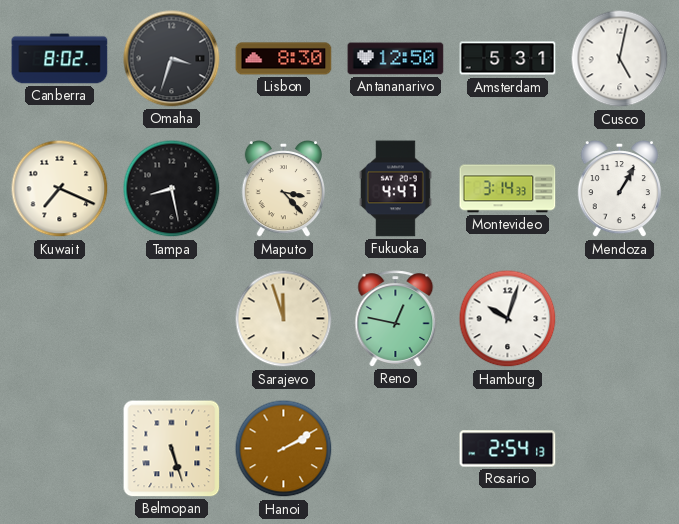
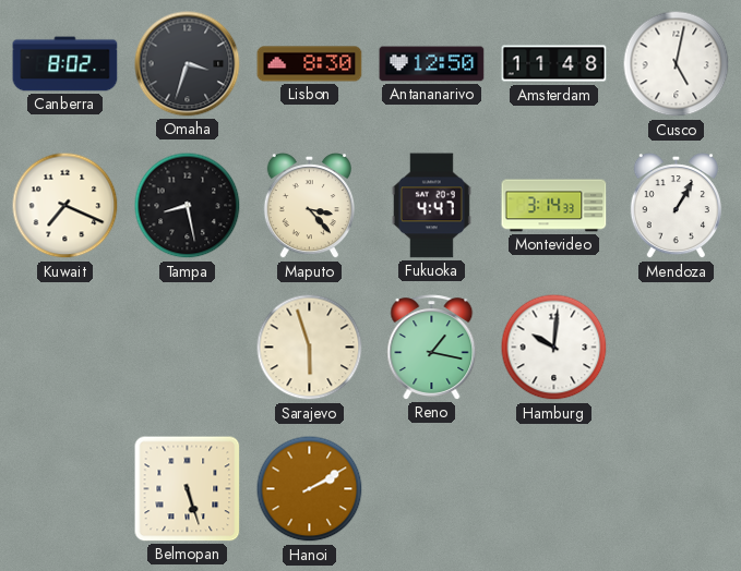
Amsterdam: 5:31 -> 11:48 (554, 64)
Sarajevo: 11:57 -> 5:57 (310, 348)
Reno: 12:47 -> 1:17 (432, 348)
Hamburg: 10:03 -> 10:01 (554, 348)
Rosario: 2:54 -> none (508, 449)
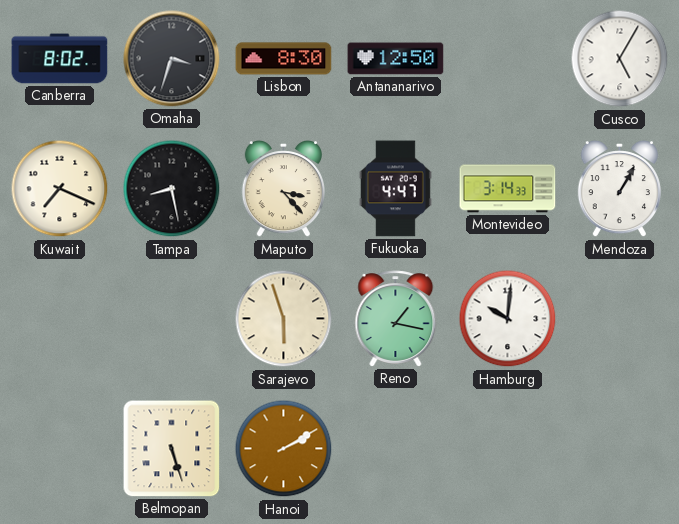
Amsterdam: 11:48 -> none (554, 64)
Cusco: 5:02 -> 5:05 (620, 59)
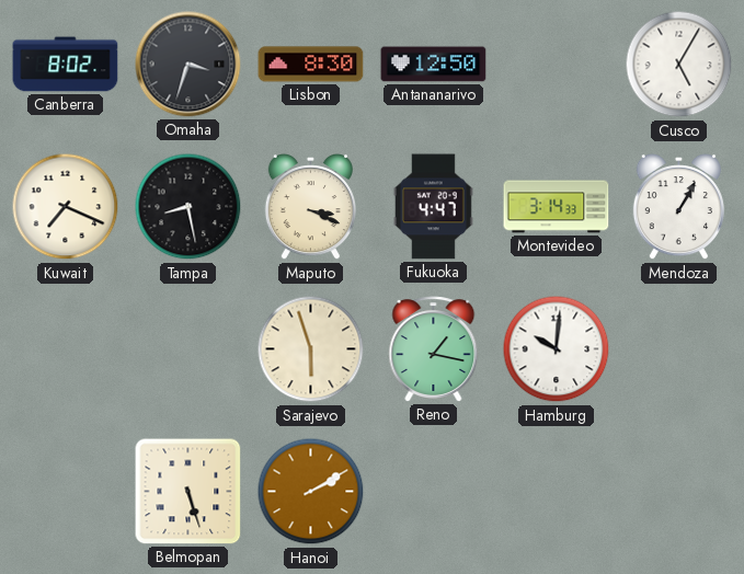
Maputo: 3:23 -> 3:19 (310, 208)
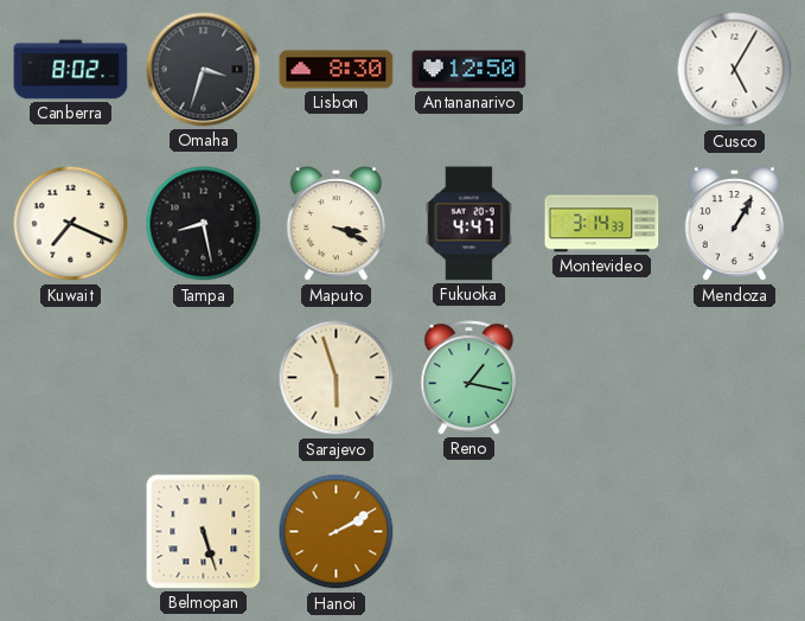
Hamburg: 10:01 -> none (557, 349)
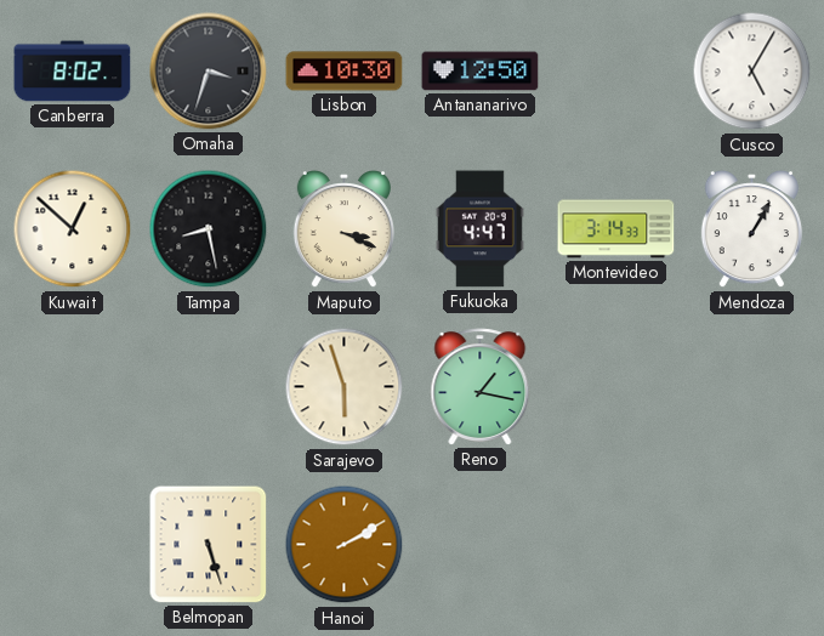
Lisbon: 8:30 -> 10:30 (345, 72)
Kuwait: 7:19 -> 12:52 (73, 229)
